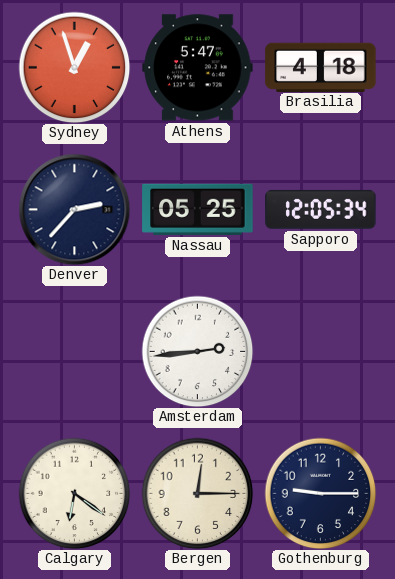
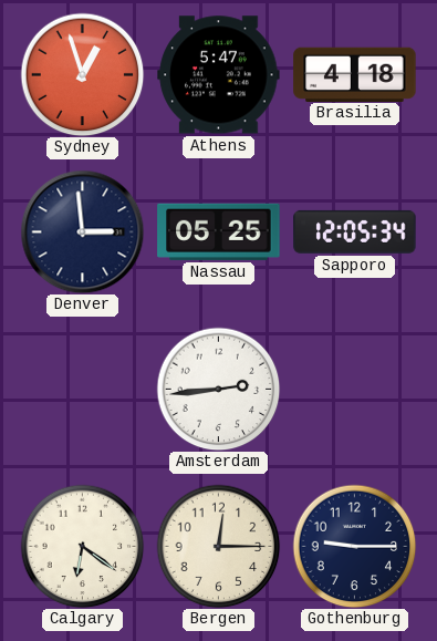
Denver: 2:37 -> 2:59 (82, 231)
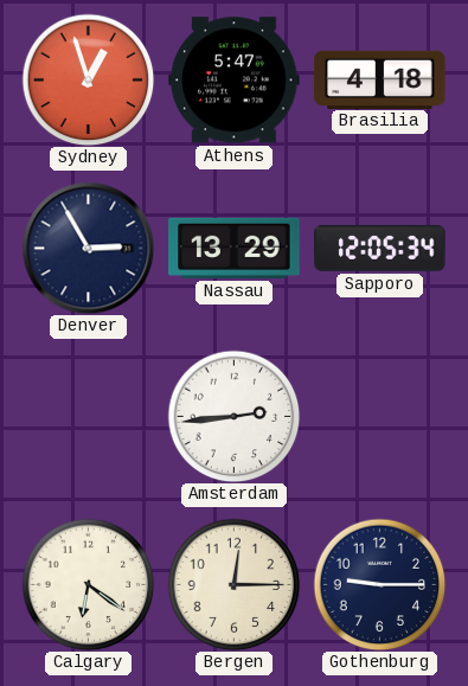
Denver: 2:59 -> 2:55 (88, 248)
Nassau: 05:25 -> 13:29 (235, 248)
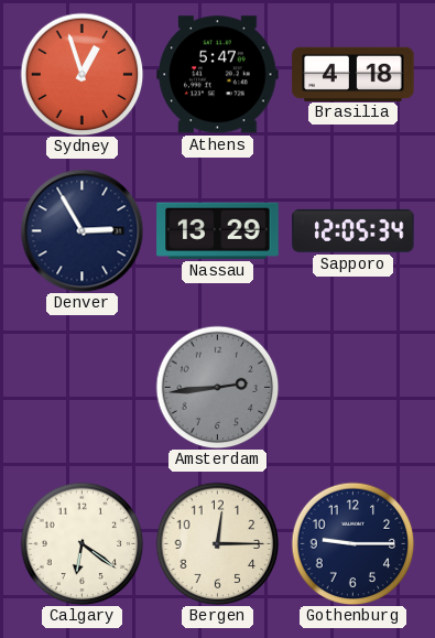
Amsterdam dial: white -> grey (217, 387)
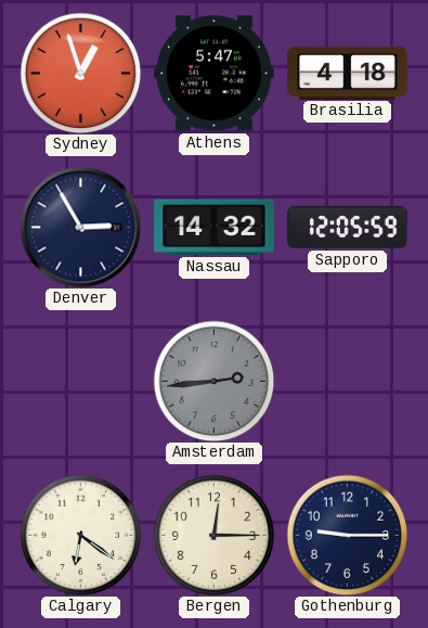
Nassau: 13:29 -> 14:32 (215, 227)
Sapporo: 12:05:34 -> 12:05:59 (348, 227)
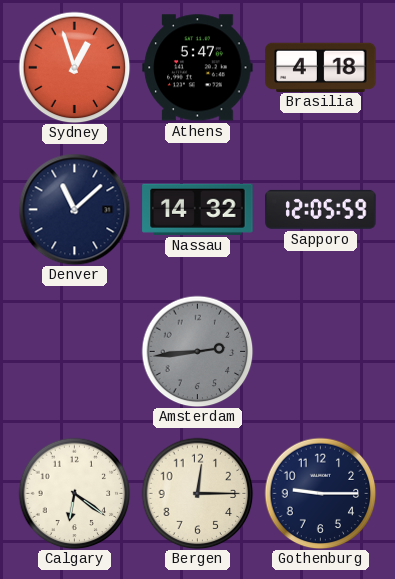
Denver: 2:55 -> 11:08 (74, 209)
